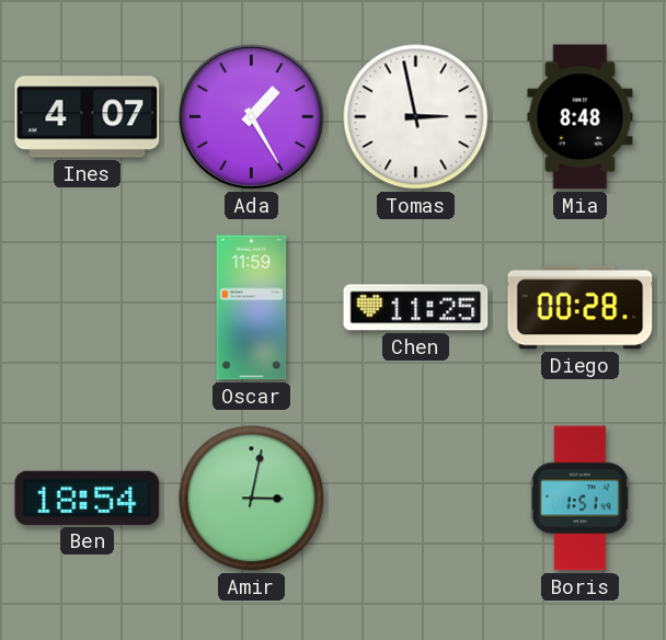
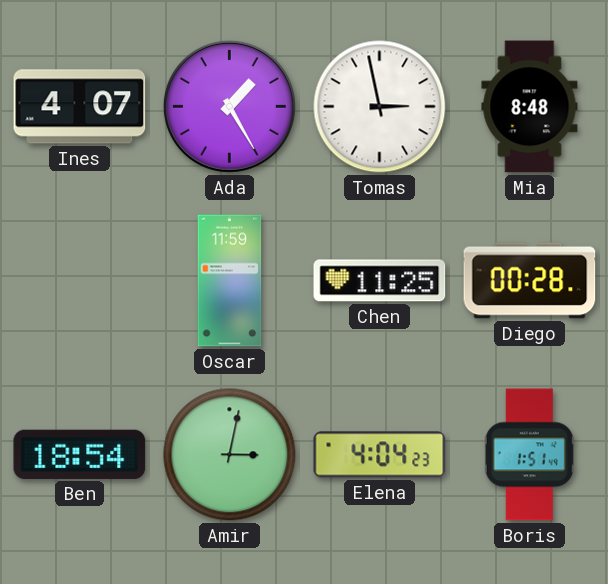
Elena: none -> 4:04 (380, 455)
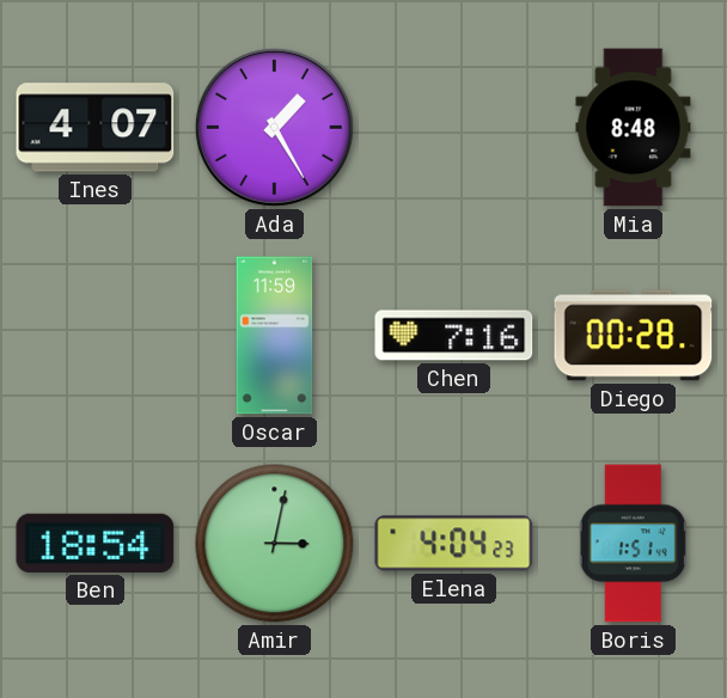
Tomas: 2:58 -> none (380, 107)
Chen: 11:25 -> 7:16 (454, 336)
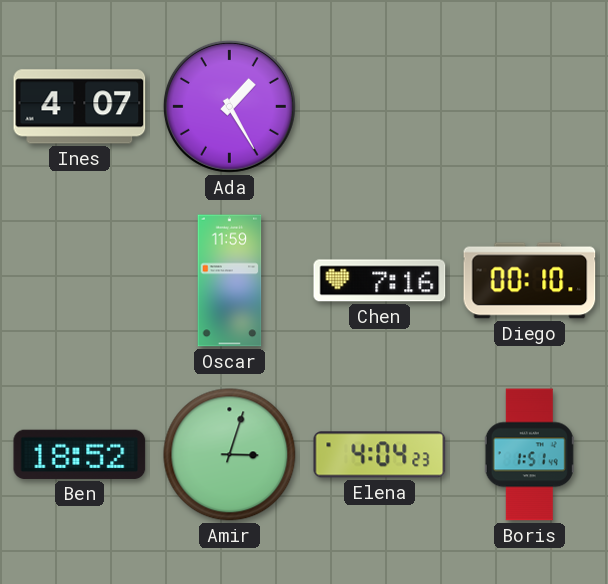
Mia: 8:48 -> none (634, 128)
Diego: 00:28 -> 00:10 (530, 281)
Ben: 18:54 -> 18:52 (80, 454)
Amir: 3:02 -> 3:03 (230, 455)
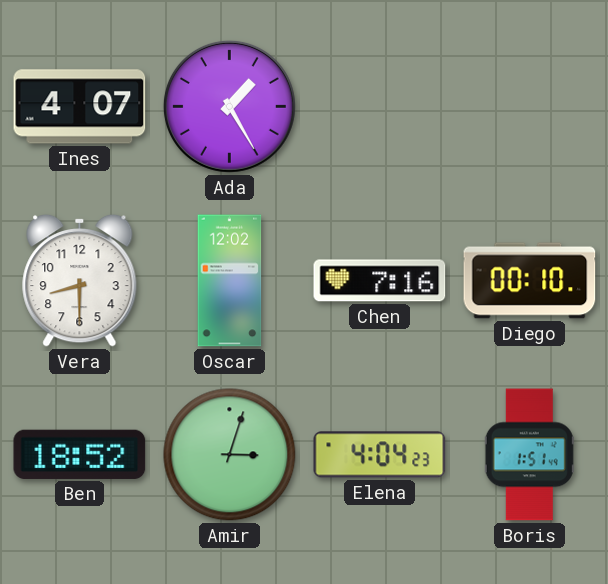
Vera: none -> 8:30 (80, 280)
Oscar: 11:59 -> 12:02 (230, 281)
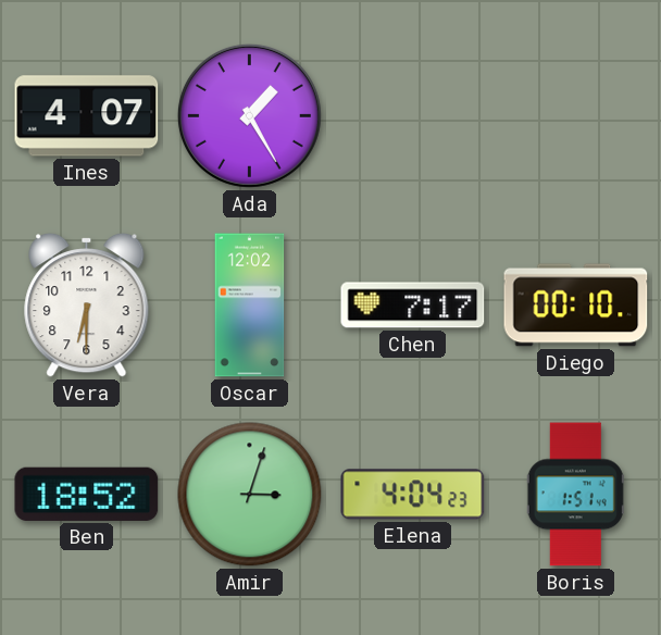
Vera: 8:30 -> 6:30 (87, 304)
Chen: 7:16 -> 7:17 (413, 306)
